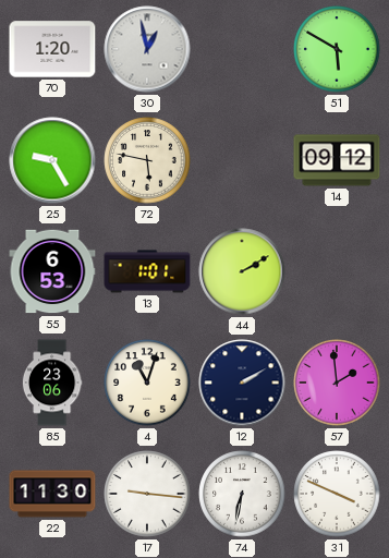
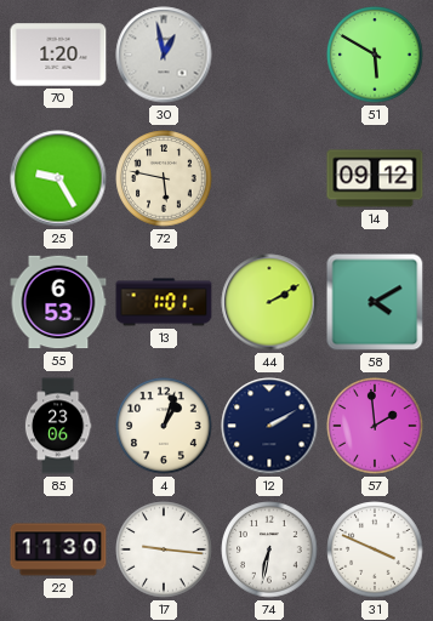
58: none -> 4:10 (375, 302)
4: 11:03 -> 1:03 (164, 426)
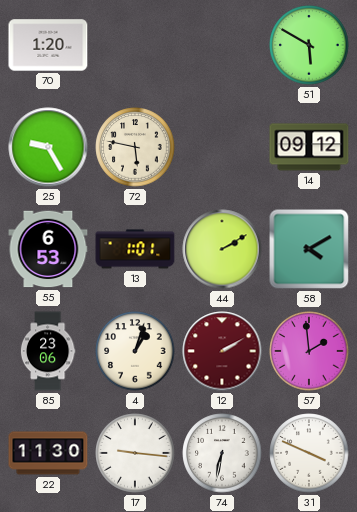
30: 12:58 -> none (164, 55)
12 dial: navy -> burgundy (222, 351)
